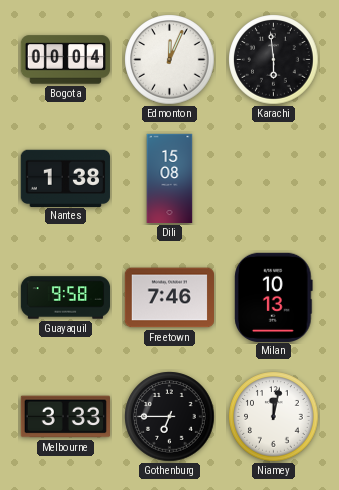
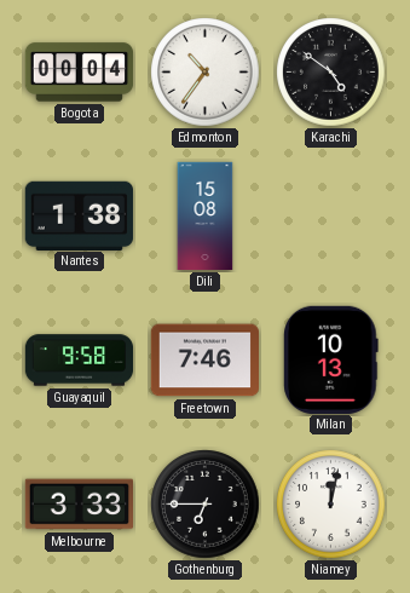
Edmonton: 12:04 -> 10:36 (206, 73)
Karachi: 5:59 -> 4:51 (331, 73)
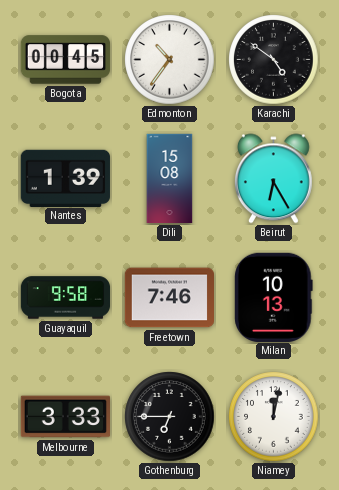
Bogota: 00:04 -> 00:45 (66, 60)
Nantes: 1:38 -> 1:39 (65, 178)
Beirut: none -> 6:25 (273, 179)
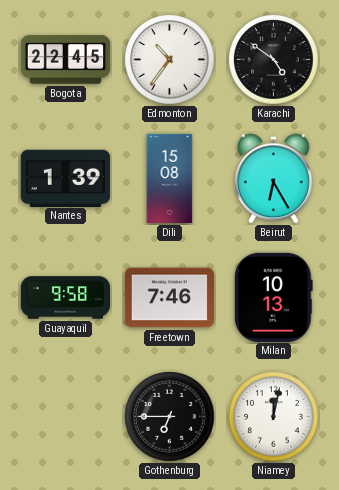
Bogota: 00:45 -> 22:45 (66, 60)
Melbourne: 3:33 -> none (65, 417)
